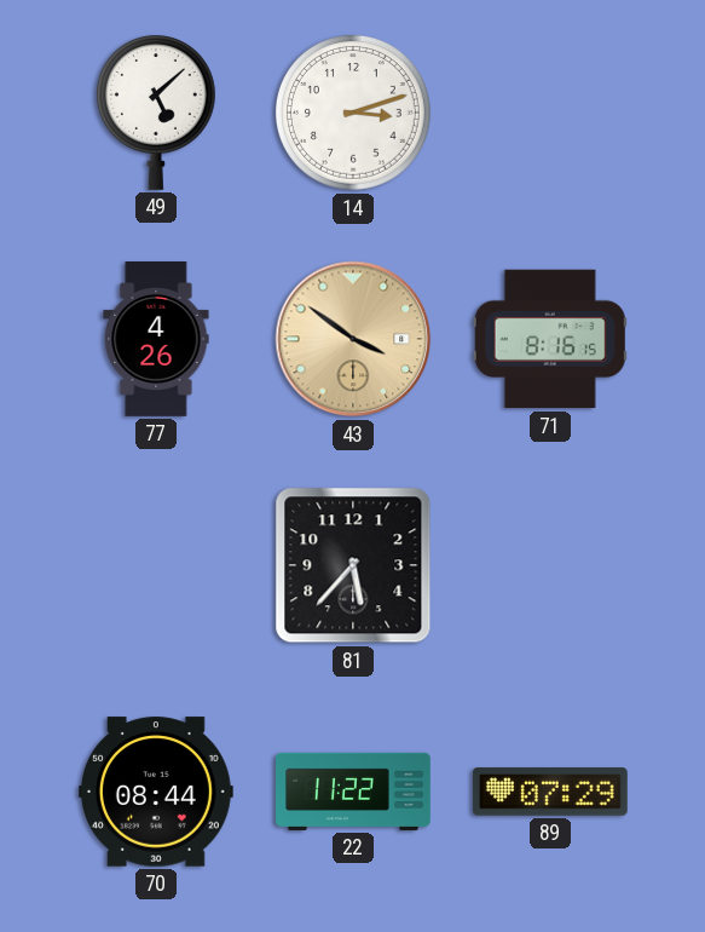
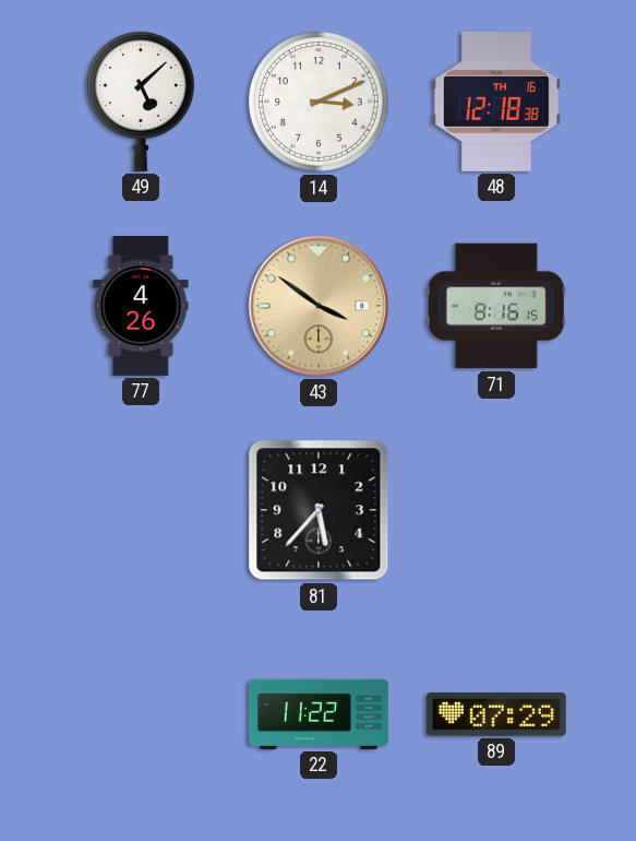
14: 3:12 -> 3:11 (320, 103)
48: none -> 12:18 (497, 102)
70: 08:44 -> none (156, 792)
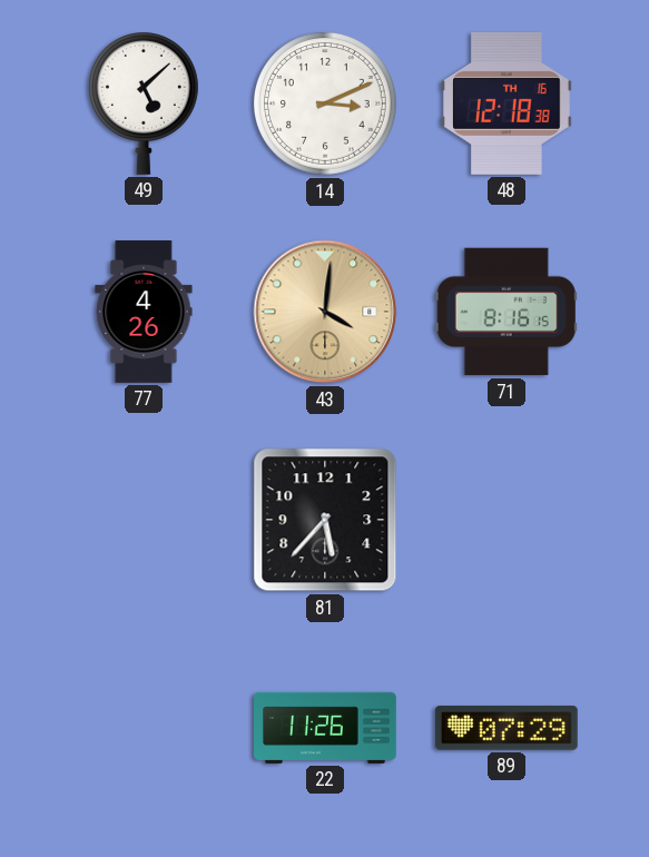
43: 3:51 -> 4:01 (325, 312)
22: 11:22 -> 11:26 (326, 728)
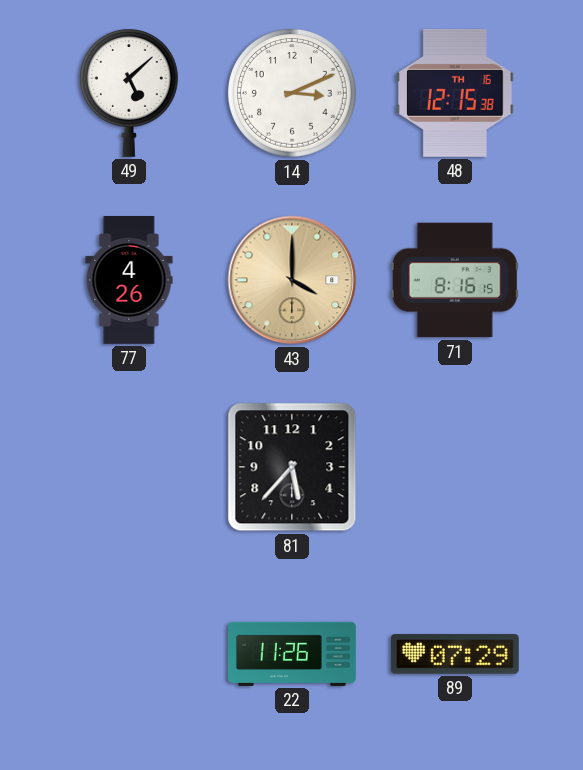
48: 12:18 -> 12:15 (456, 93)
43: 4:01 -> 4:00 (292, 280)
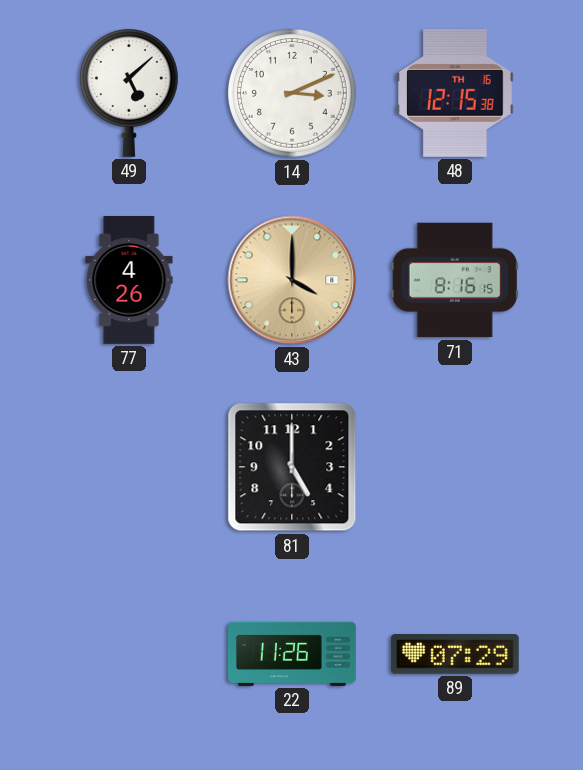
81: 5:37 -> 5:00 (292, 467)
